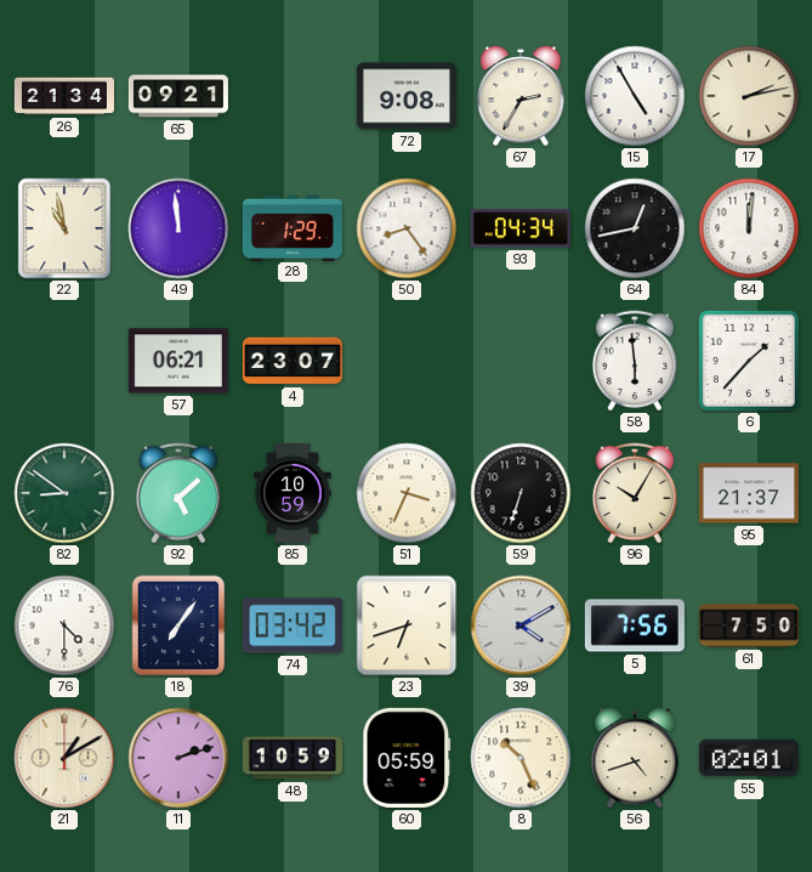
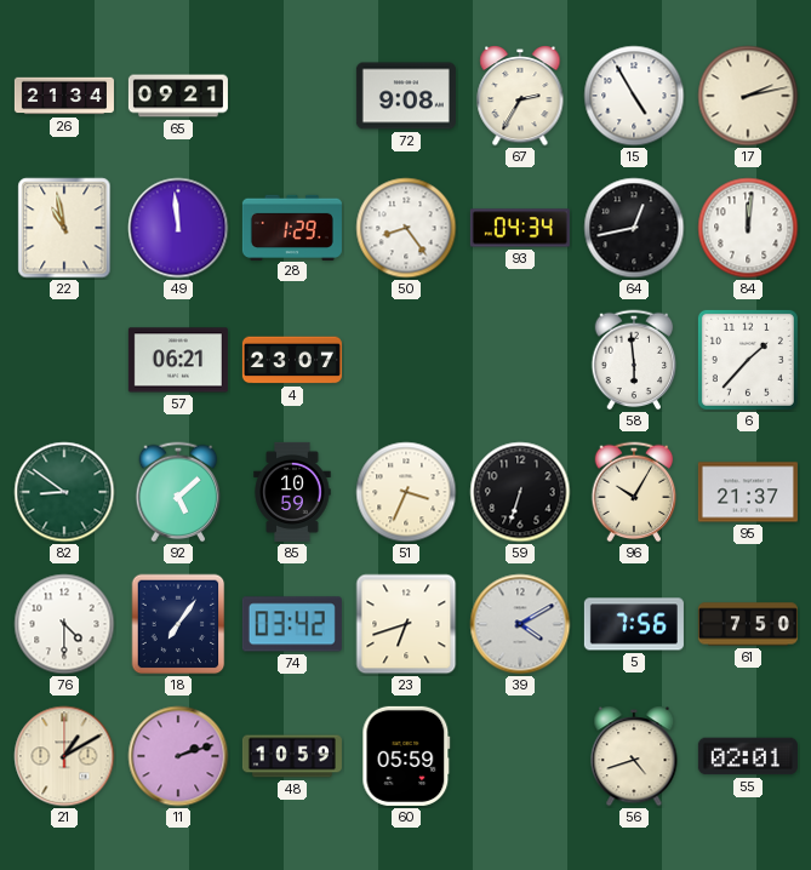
8: 10:26 -> none (521, 758)
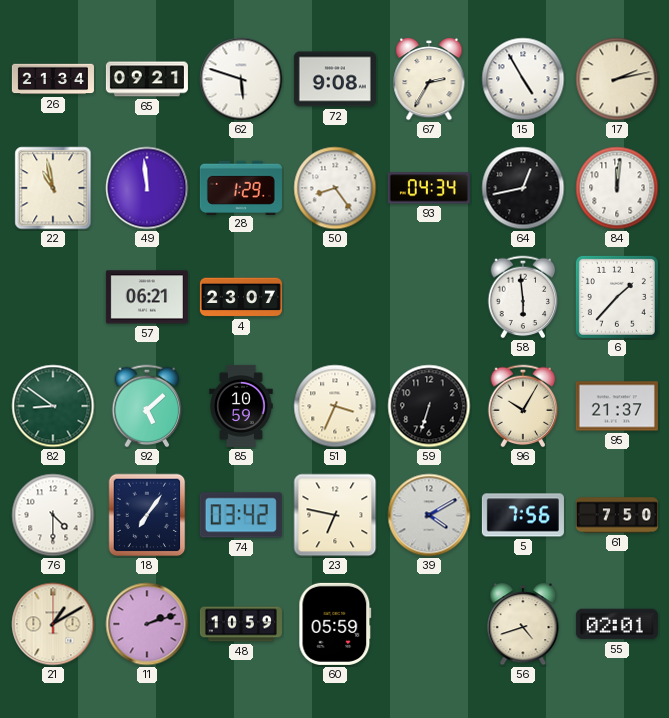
62: none -> 5:48 (241, 79)
23: 6:42 -> 6:47 (335, 515)
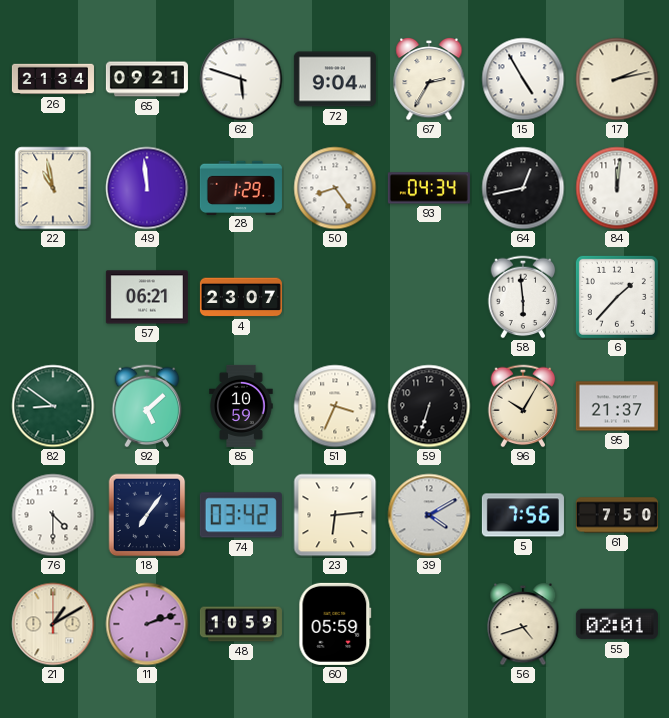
72: 9:08 -> 9:04 (335, 79)
23: 6:47 -> 6:14 (335, 515)
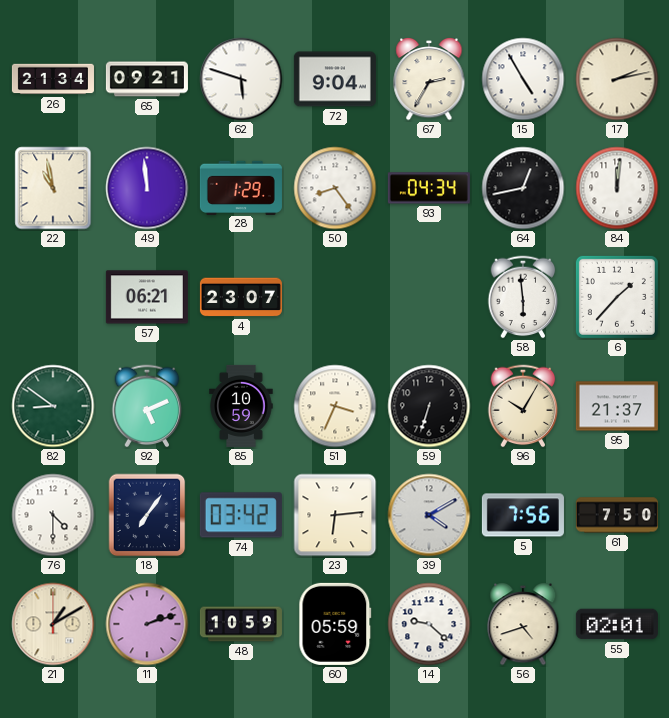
92: 5:08 -> 5:11 (147, 406)
14: none -> 9:22 (429, 624)
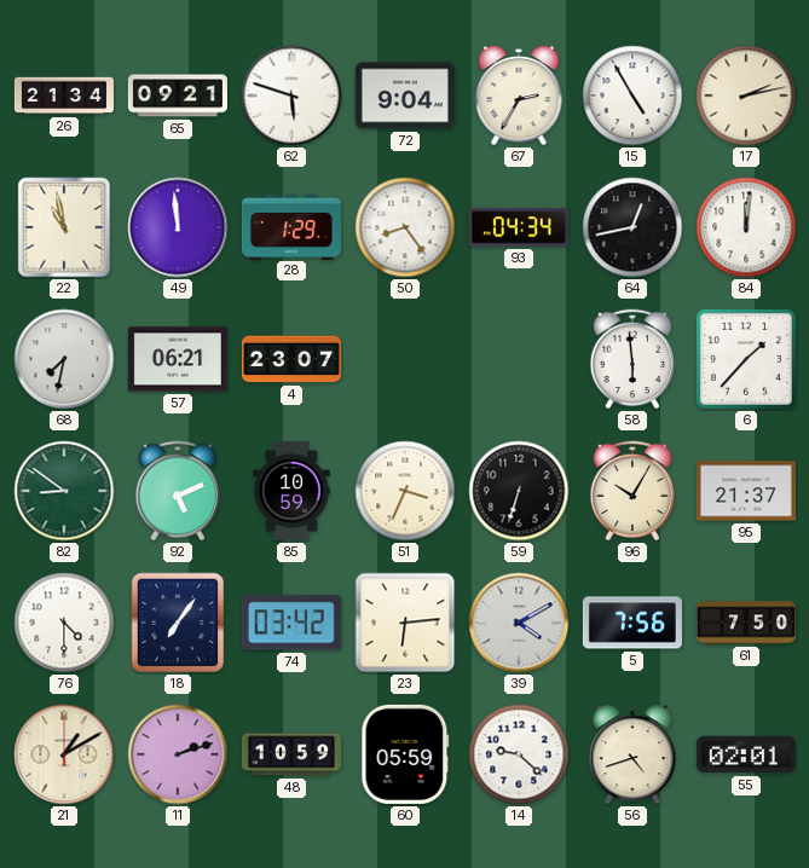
68: none -> 7:32 (64, 359)
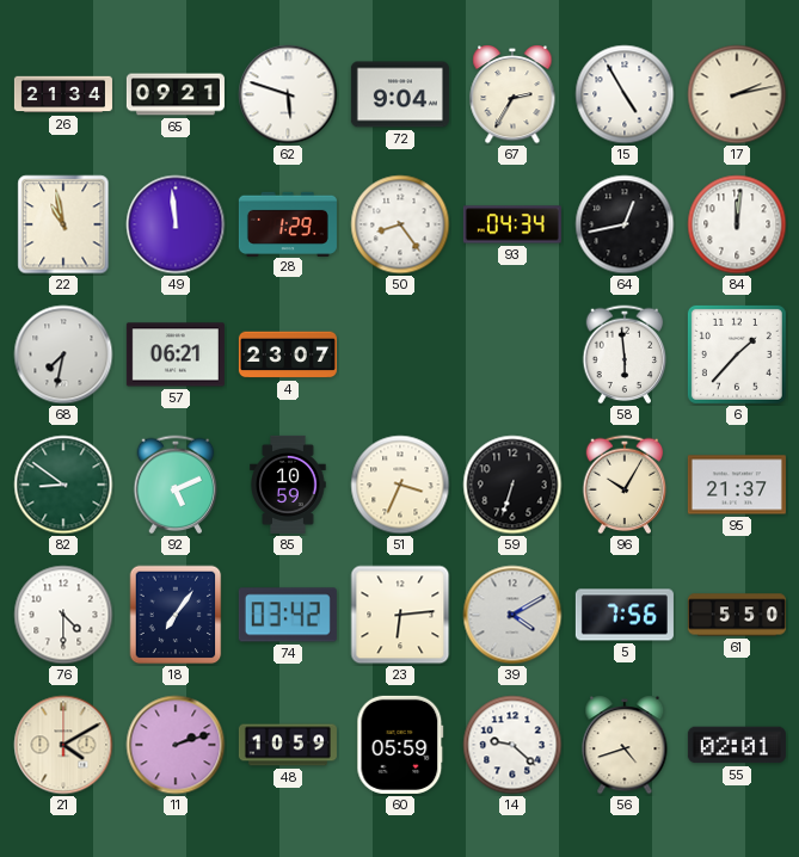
61: 7:50 -> 5:50 (737, 615)
21: 1:10 -> 4:10 (63, 745)
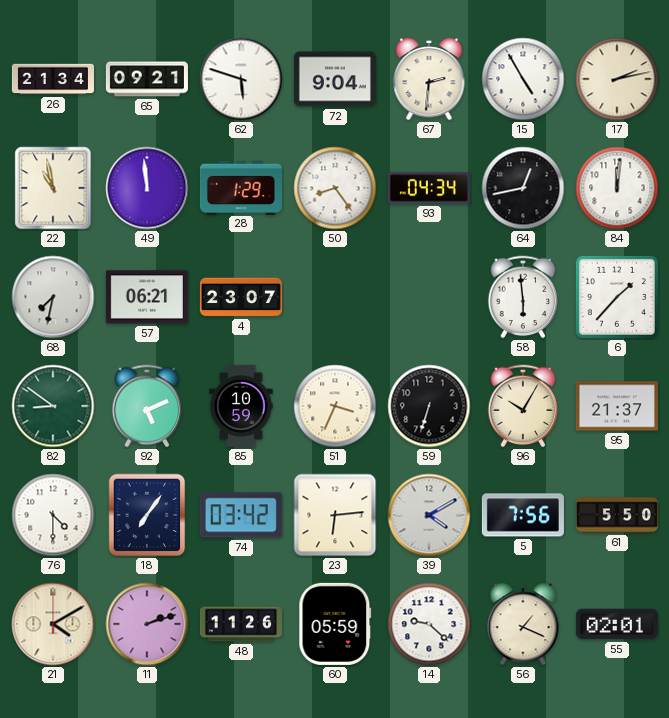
67: 2:35 -> 2:31 (429, 79)
48: 10:59 -> 11:26 (241, 624)
56: 4:42 -> 1:19 (523, 624)
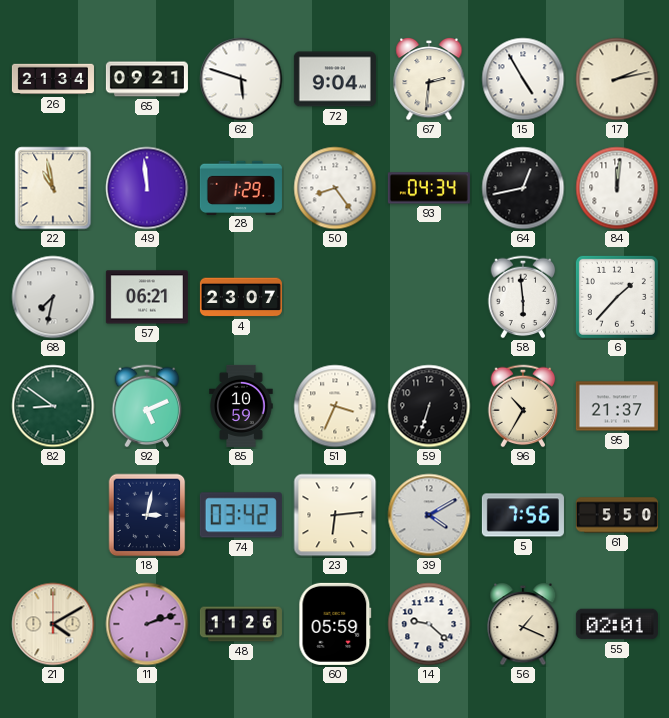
96: 10:05 -> 10:35 (523, 406)
76: 4:30 -> none (53, 515)
18: 7:06 -> 3:02 (147, 515)
